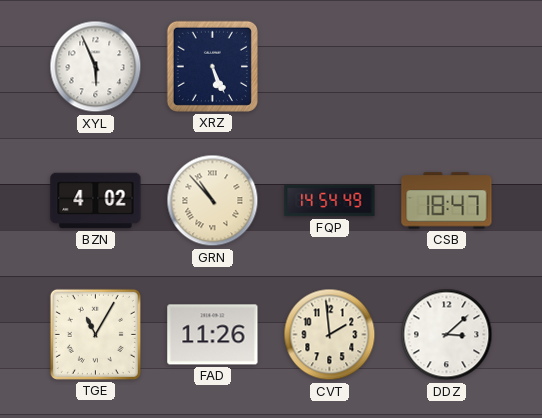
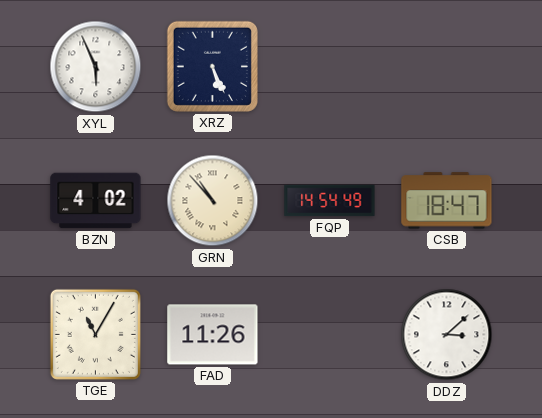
CVT: 1:59 -> none (330, 335)
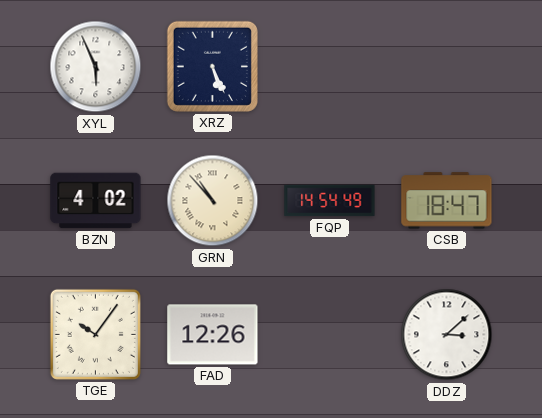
TGE: 11:05 -> 10:06 (95, 334)
FAD: 11:26 -> 12:26 (213, 335)
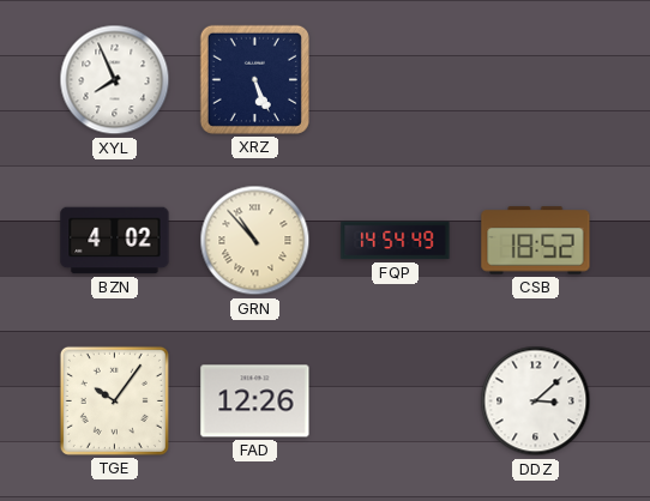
XYL: 5:56 -> 7:56 (115, 80)
CSB: 18:47 -> 18:52 (536, 241)
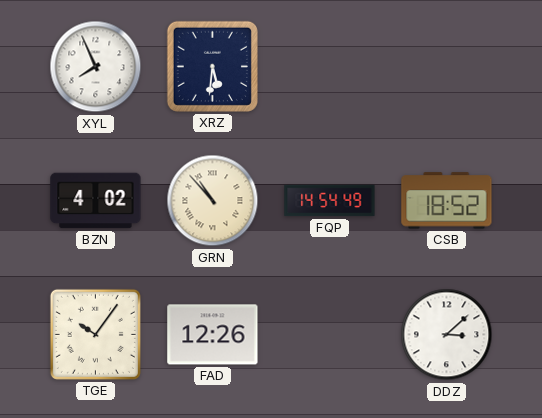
XRZ: 5:26 -> 5:31 (212, 66)
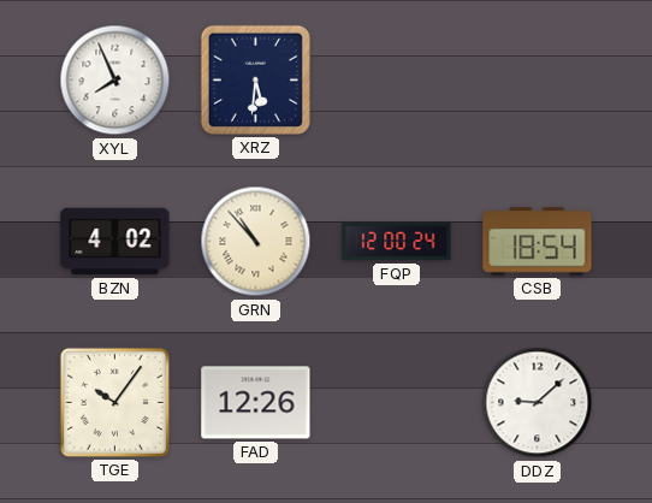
FQP: 14:54 -> 12:00 (397, 242)
CSB: 18:52 -> 18:54 (538, 242)
DDZ: 3:08 -> 9:08 (538, 403)
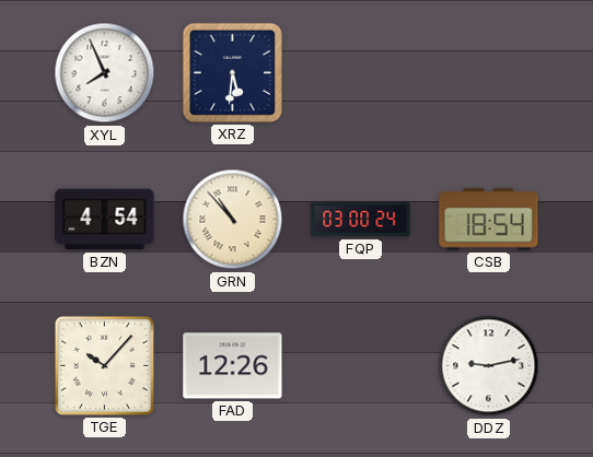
BZN: 4:02 -> 4:54 (105, 220)
FQP: 12:00 -> 03:00 (361, 220)
TGE: 10:06 -> 10:07 (104, 365)
DDZ: 9:08 -> 9:13 (489, 366)
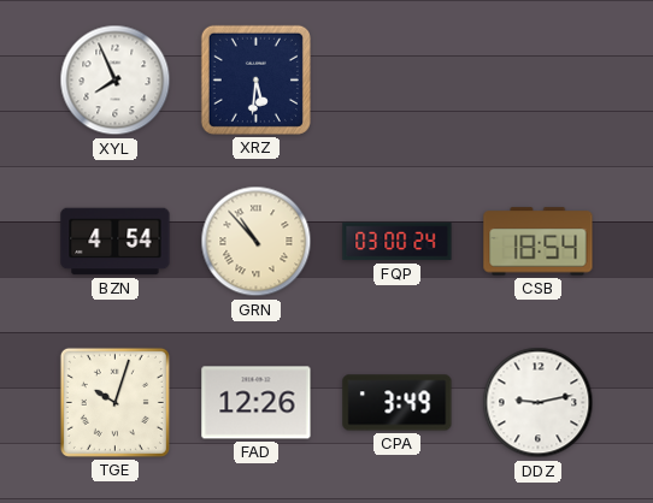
TGE: 10:07 -> 10:03 (114, 402)
CPA: none -> 3:49 (398, 403)
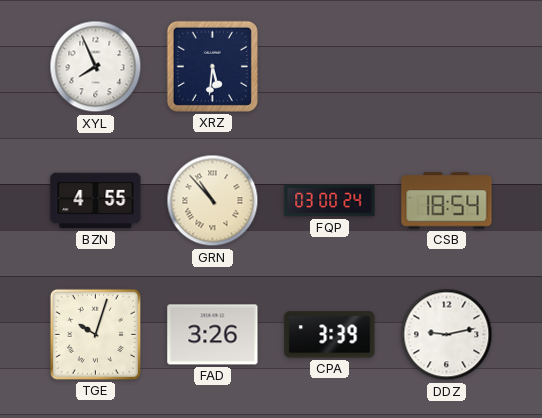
BZN: 4:54 -> 4:55 (96, 201)
FAD: 12:26 -> 3:26 (213, 335)
CPA: 3:49 -> 3:39 (330, 335)
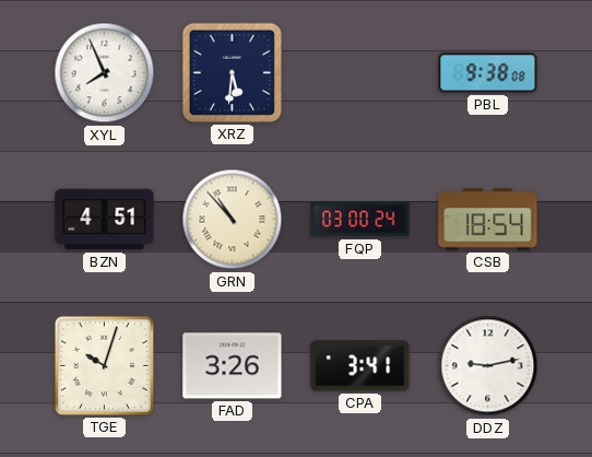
PBL: none -> 9:38 (488, 73)
BZN: 4:55 -> 4:51 (105, 220)
CPA: 3:39 -> 3:41 (360, 366)
